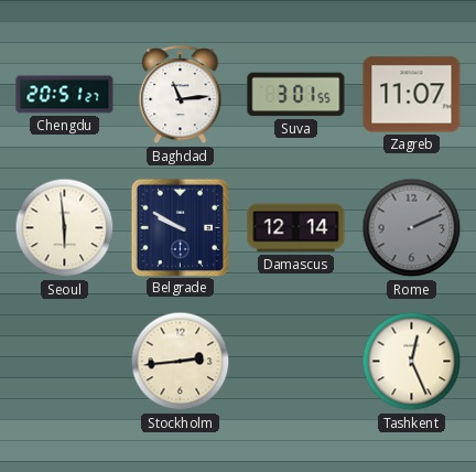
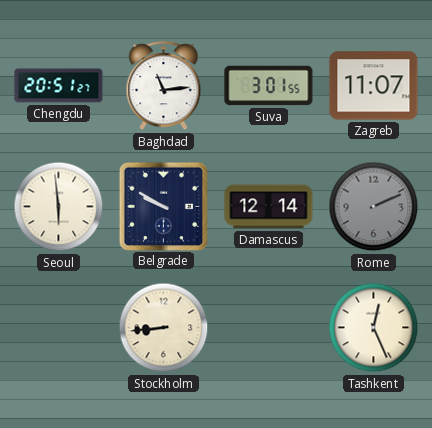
Stockholm: 2:44 -> 8:44 (164, 328)
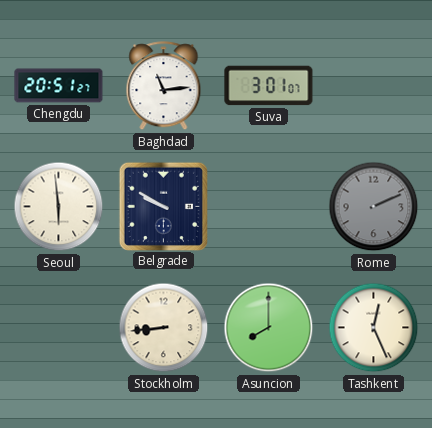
Suva: 3:01:55 -> 3:01:07 (269, 86)
Zagreb: 11:07 -> none (374, 86)
Damascus: 12:14 -> none (269, 207)
Asuncion: none -> 8:00 (269, 328)
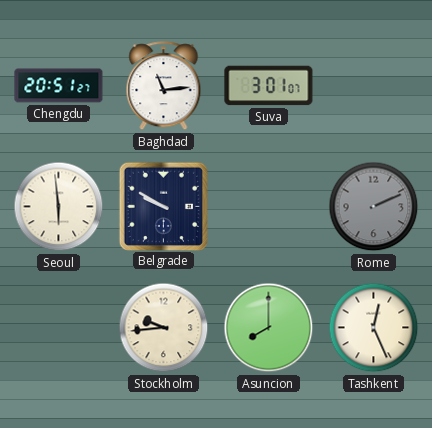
Stockholm: 8:44 -> 9:44 (164, 328)
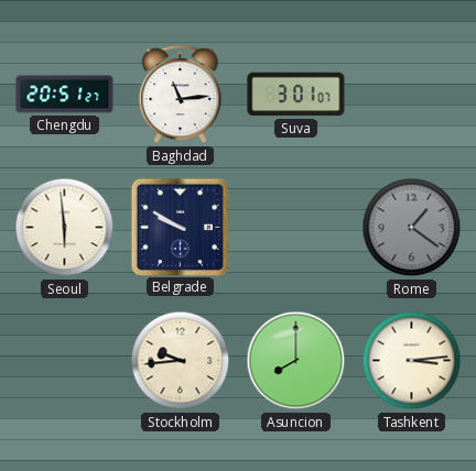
Rome: 2:11 -> 1:21 (412, 228)
Tashkent: 12:26 -> 3:14 (412, 361)
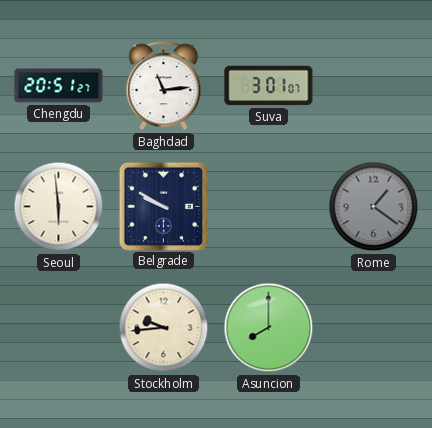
Tashkent: 3:14 -> none (412, 361)
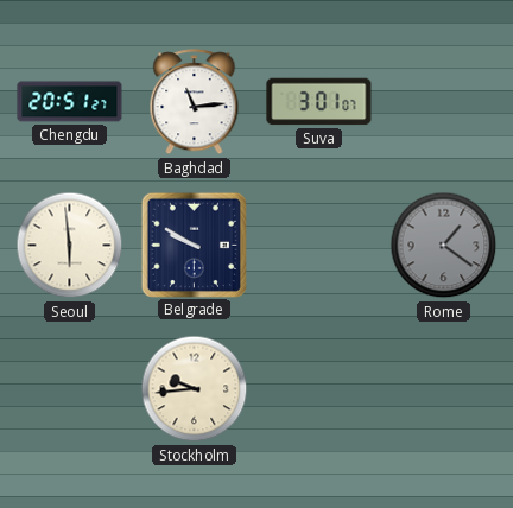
Asuncion: 8:00 -> none (269, 328)
